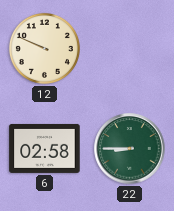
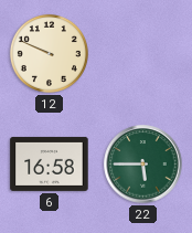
6: 02:58 -> 16:58 (50, 163)
22: 8:45 -> 5:45 (143, 165)
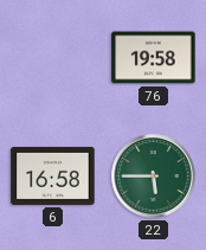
12: 9:49 -> none (49, 53)
76: none -> 19:58 (154, 58)
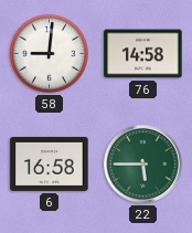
58: none -> 9:01 (49, 53)
76: 19:58 -> 14:58 (143, 54)
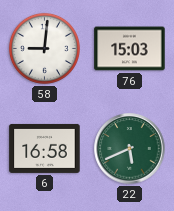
76: 14:58 -> 15:03 (130, 49)
22: 5:45 -> 5:41 (130, 149)
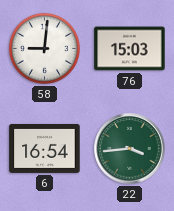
6: 16:58 -> 16:54 (45, 148)
22: 5:41 -> 3:44 (130, 149)
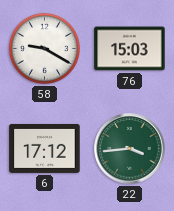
58: 9:01 -> 9:20 (44, 48)
6: 16:54 -> 17:12 (45, 148)
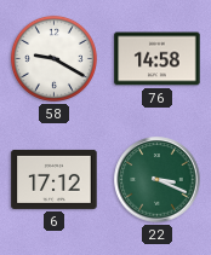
76: 15:03 -> 14:58 (158, 59)
22: 3:44 -> 3:19 (158, 180)
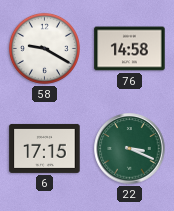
6: 17:12 -> 17:15 (45, 148)
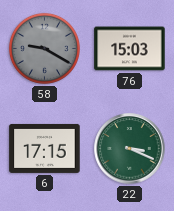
58 dial: white -> grey (44, 48)
76: 14:58 -> 15:03 (130, 49)
